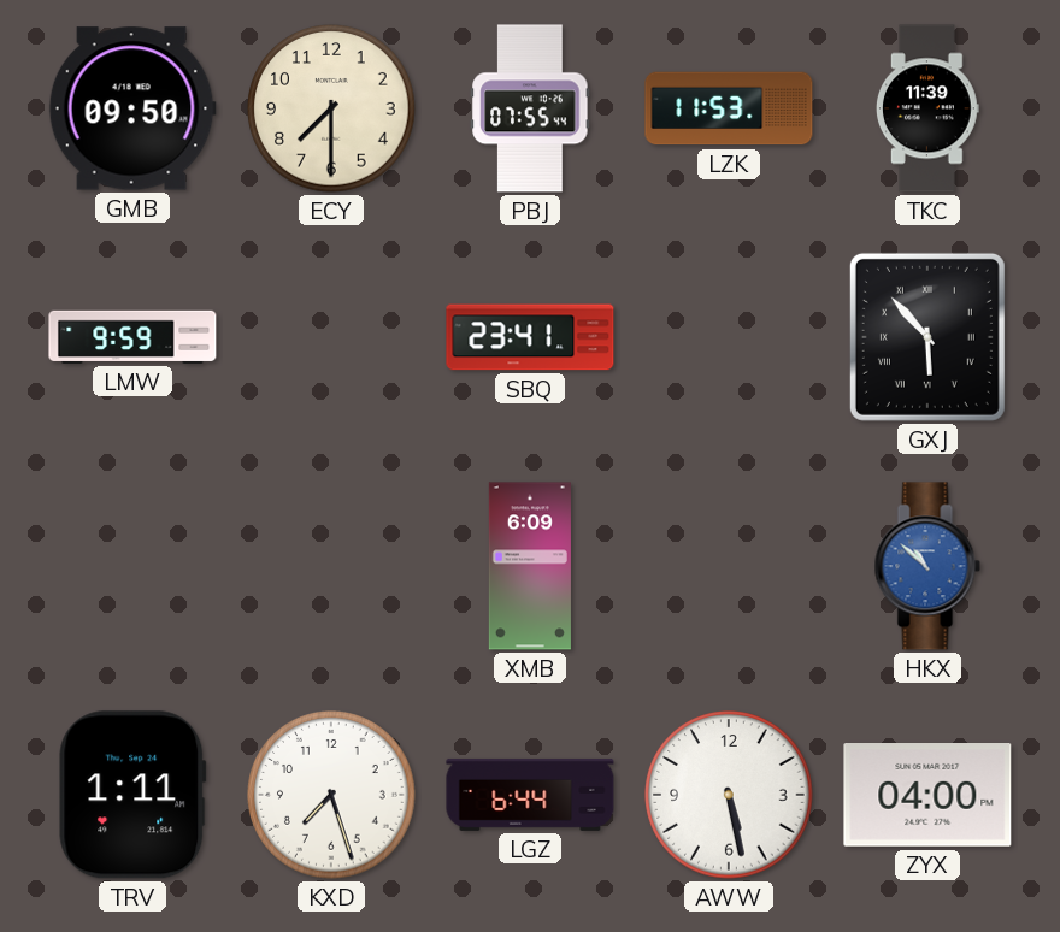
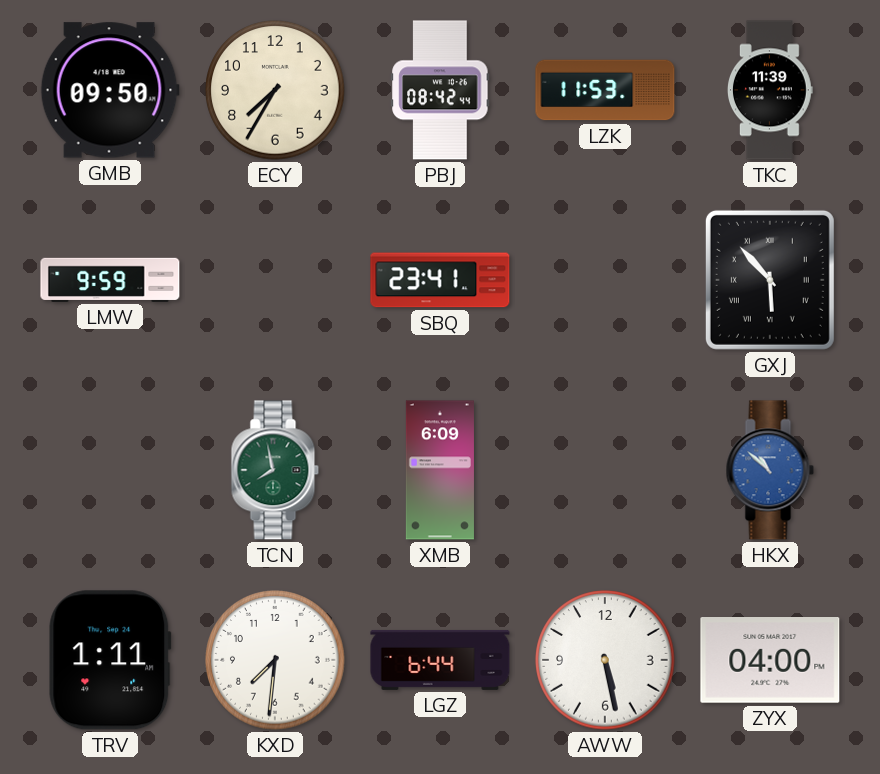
ECY: 7:30 -> 7:35 (275, 90)
PBJ: 07:55 -> 08:42 (440, 90)
TCN: none -> 7:58 (275, 470)
KXD: 7:27 -> 7:31 (275, 660)
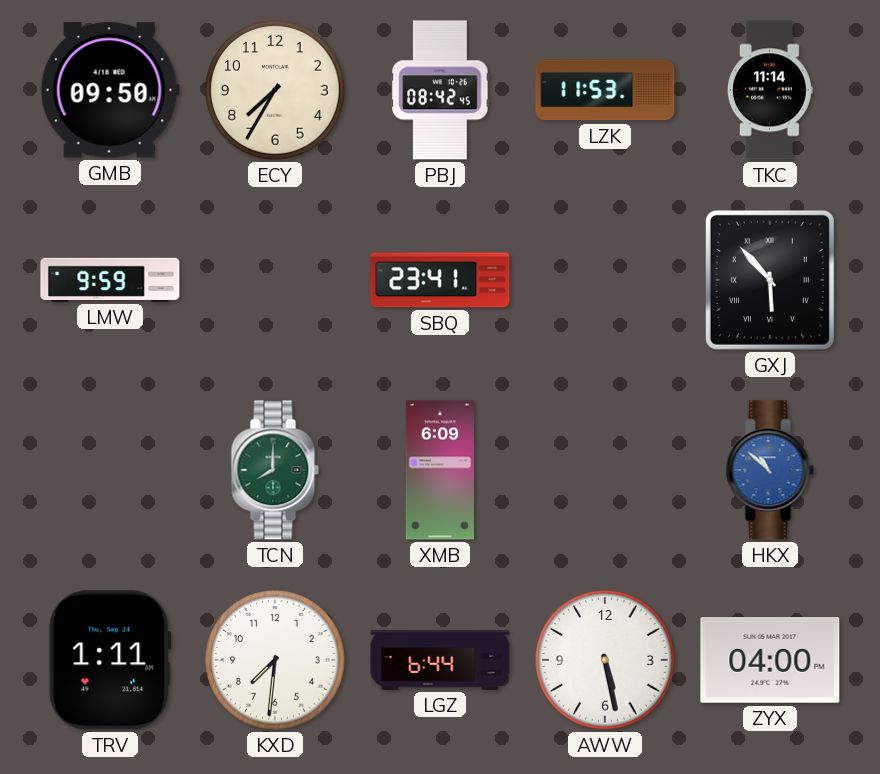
PBJ: 08:42:44 -> 08:42:45 (440, 90)
TKC: 11:39 -> 11:14 (770, 90)
TCN: 7:58 -> 8:00 (275, 470)
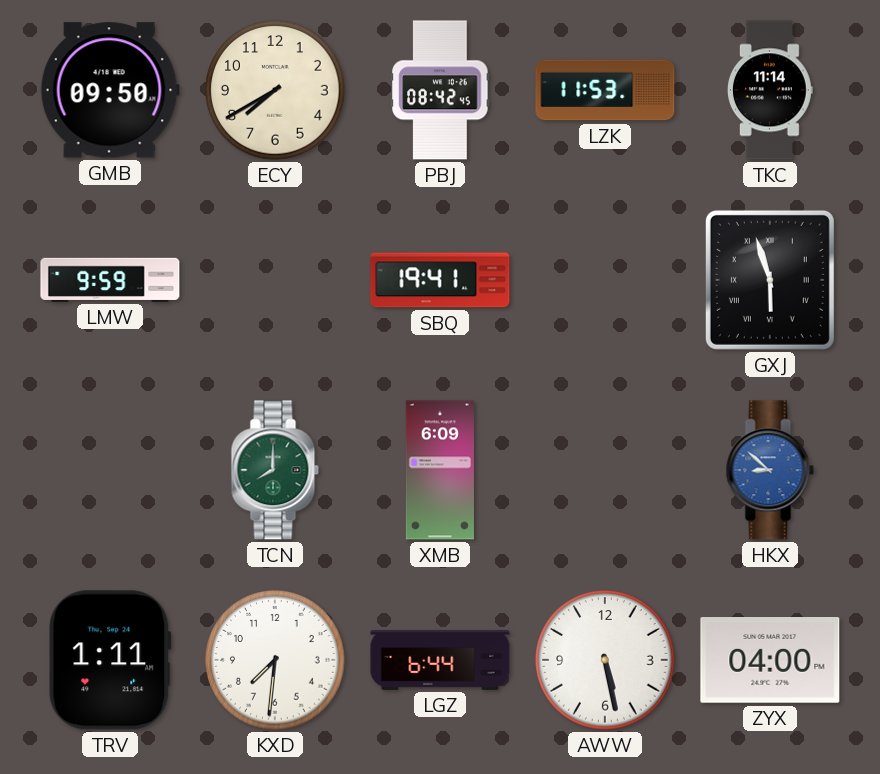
ECY: 7:35 -> 7:40 (275, 90)
SBQ: 23:41 -> 19:41 (440, 280)
GXJ: 5:53 -> 5:57 (770, 280)
HKX: 10:52 -> 8:52 (770, 470)
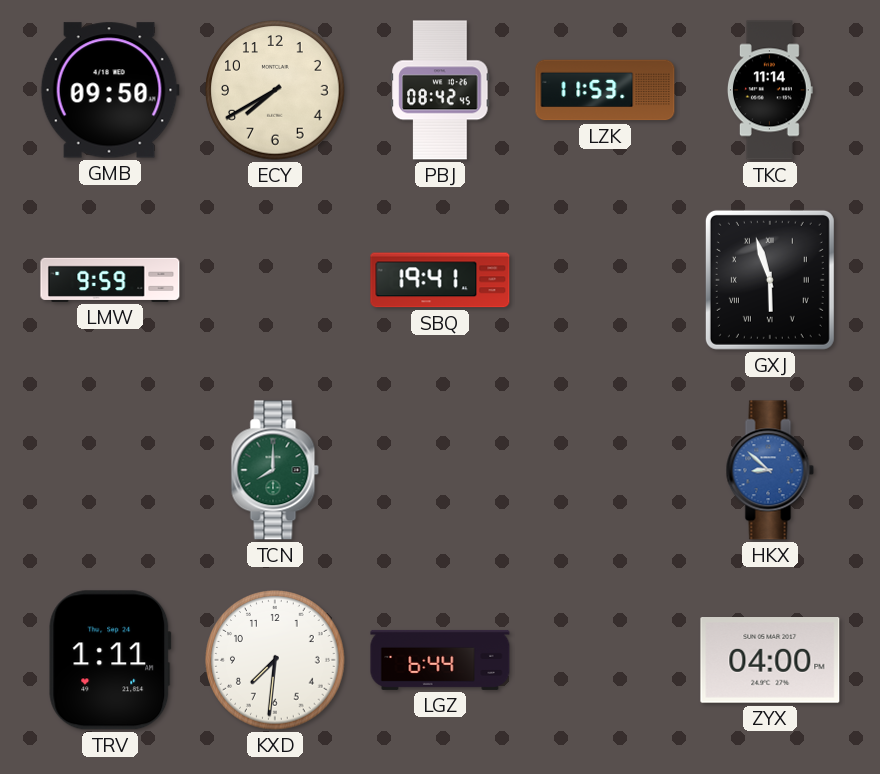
XMB: 6:09 -> none (440, 470)
AWW: 5:28 -> none (605, 660)
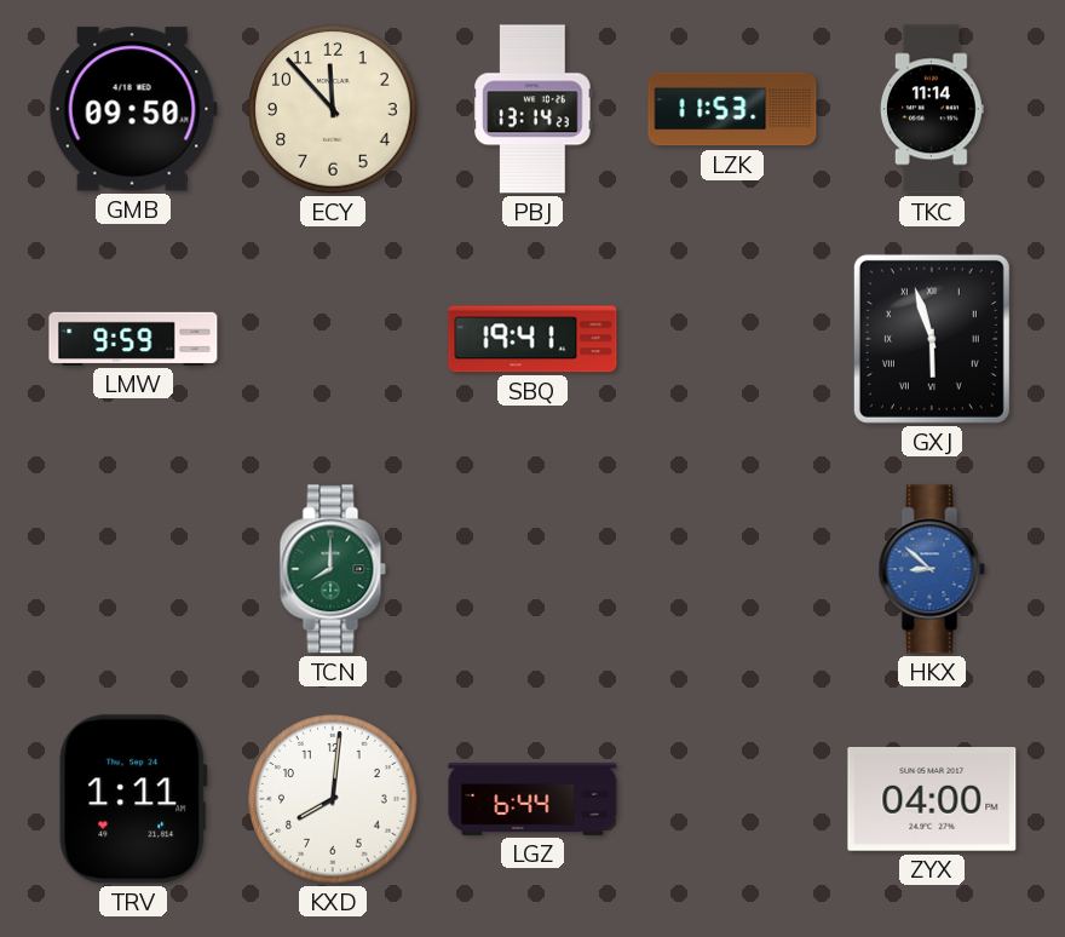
ECY: 7:40 -> 11:53 (333, 109)
PBJ: 08:42 -> 13:14 (532, 109)
KXD: 7:31 -> 8:01 (333, 799)
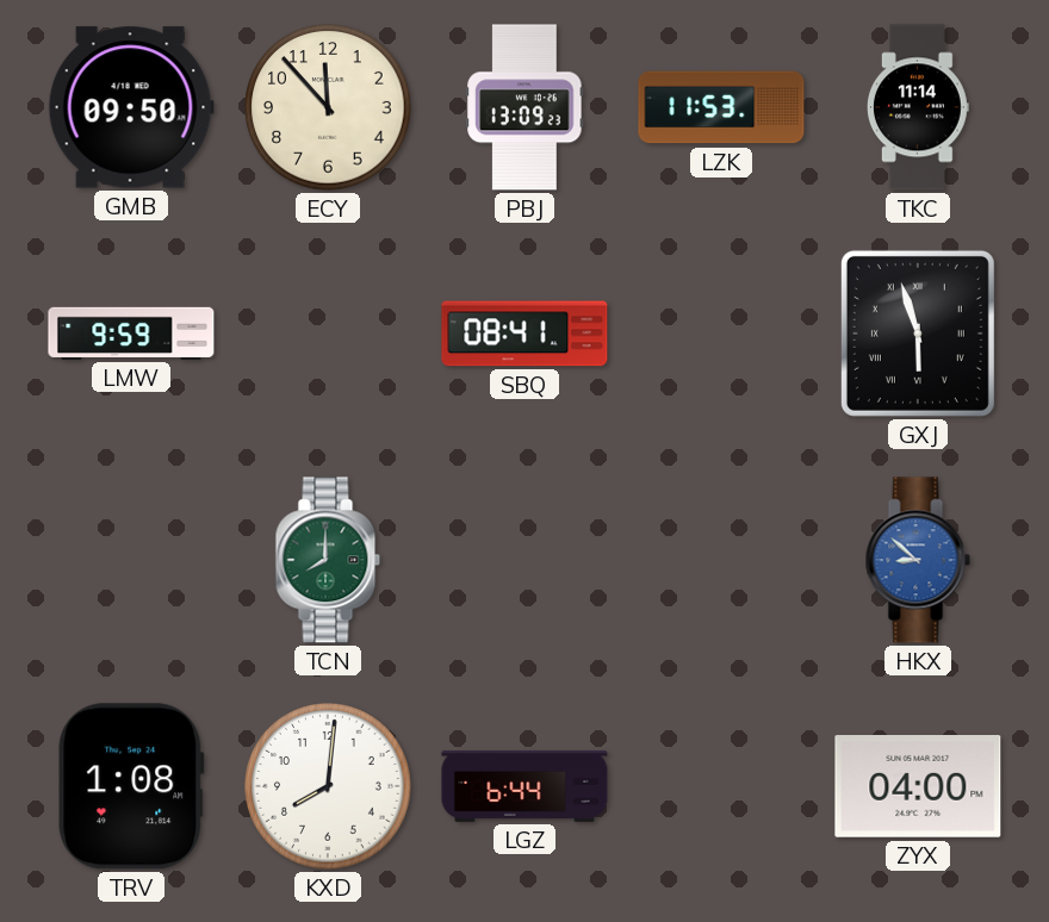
PBJ: 13:14 -> 13:09 (524, 107)
SBQ: 19:41 -> 08:41 (524, 334)
TRV: 1:11 -> 1:08 (131, 786)
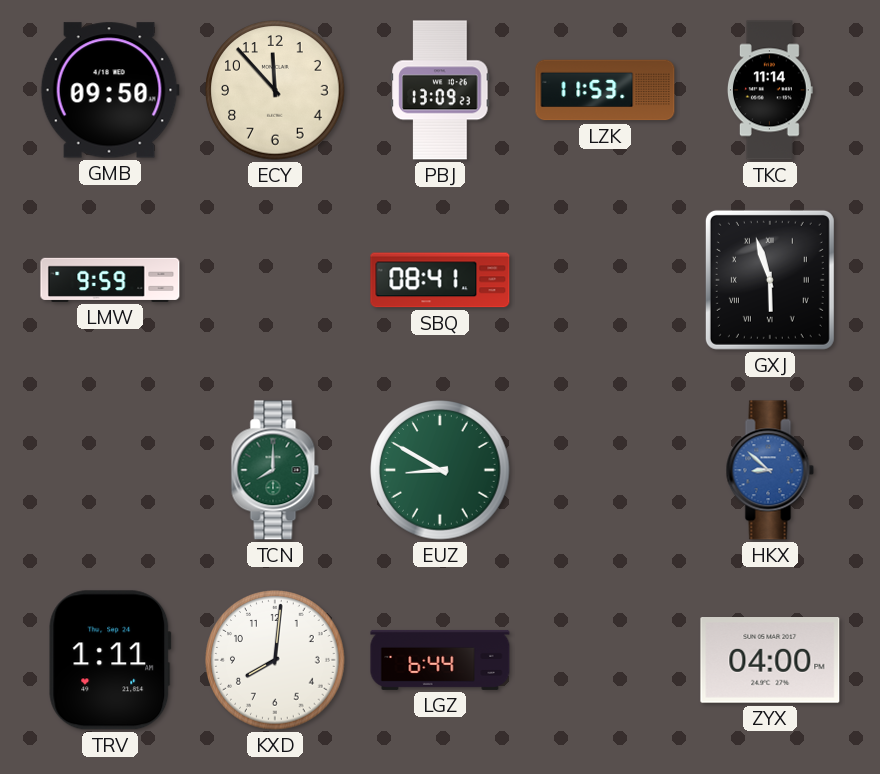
EUZ: none -> 8:50 (440, 470)
TRV: 1:08 -> 1:11 (110, 660)
